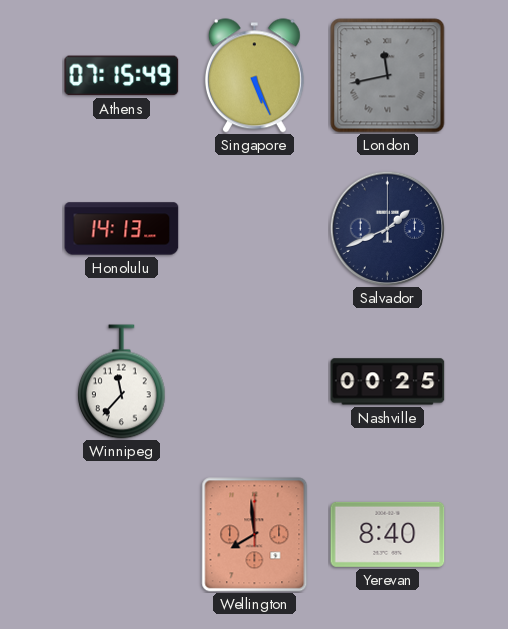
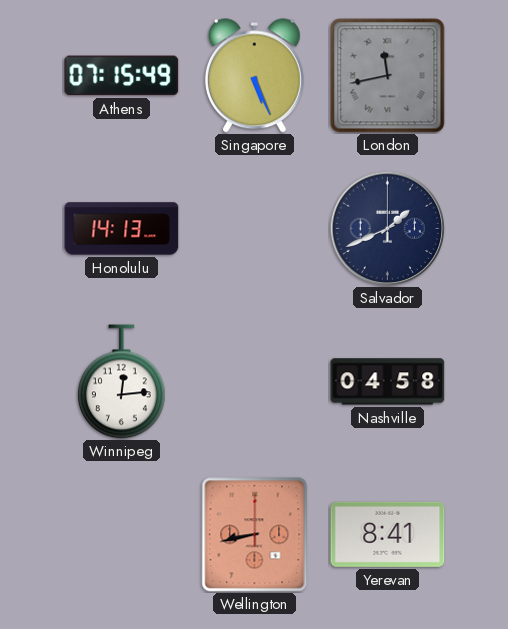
Winnipeg: 11:37 -> 12:14 (122, 382)
Nashville: 00:25 -> 04:58 (388, 382)
Wellington: 7:59 -> 8:43 (255, 535)
Yerevan: 8:40 -> 8:41 (388, 534)
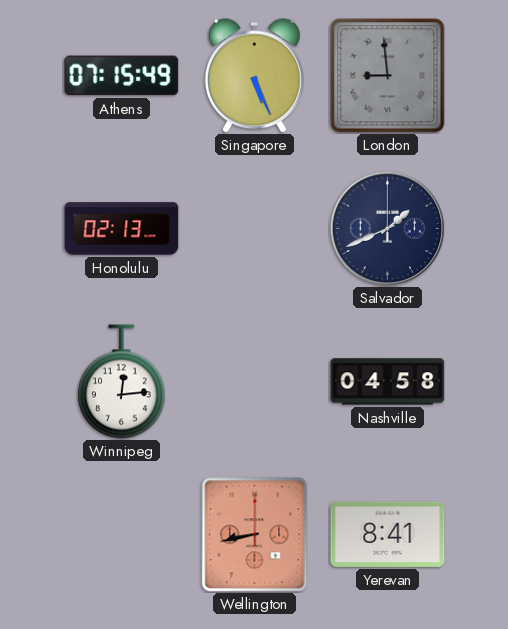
London: 11:43 -> 8:59 (388, 76)
Honolulu: 14:13 -> 02:13 (122, 229)
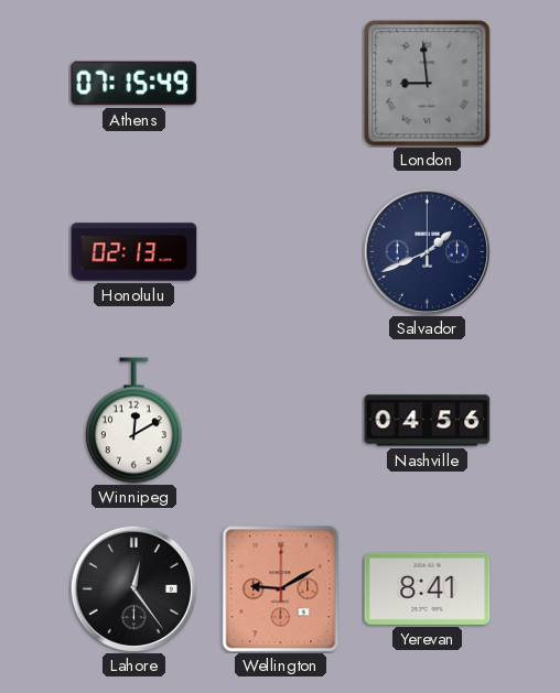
Singapore: 5:26 -> none (254, 76)
Winnipeg: 12:14 -> 12:10 (134, 421)
Nashville: 04:58 -> 04:56 (428, 421)
Lahore: none -> 12:24 (133, 588)
Wellington: 8:43 -> 9:10 (281, 589)
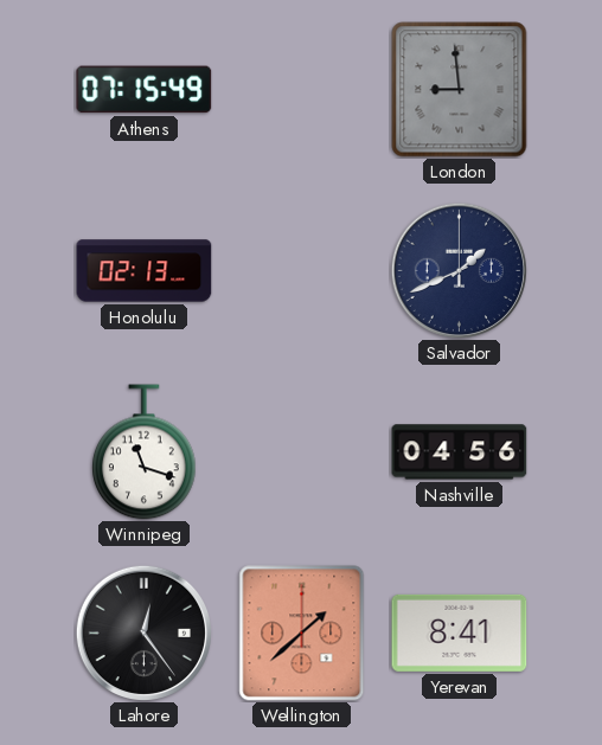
Winnipeg: 12:10 -> 11:18 (145, 452)
Wellington: 9:10 -> 1:38 (302, 634)
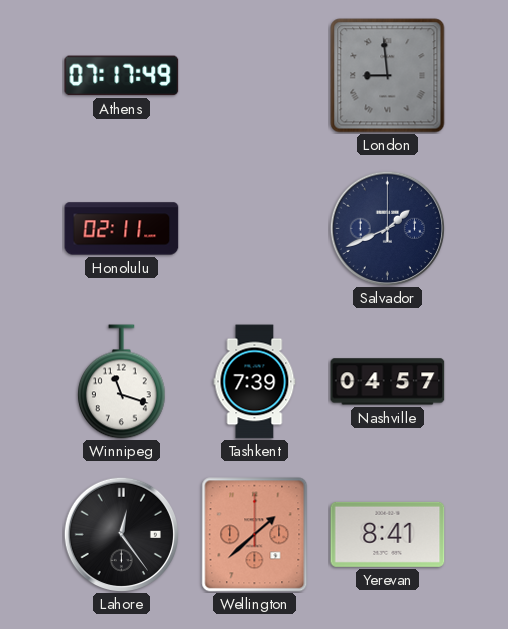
Athens: 07:15 -> 07:17 (122, 76)
Honolulu: 02:13 -> 02:11 (122, 229)
Tashkent: none -> 7:39 (255, 382)
Nashville: 04:56 -> 04:57 (388, 382)
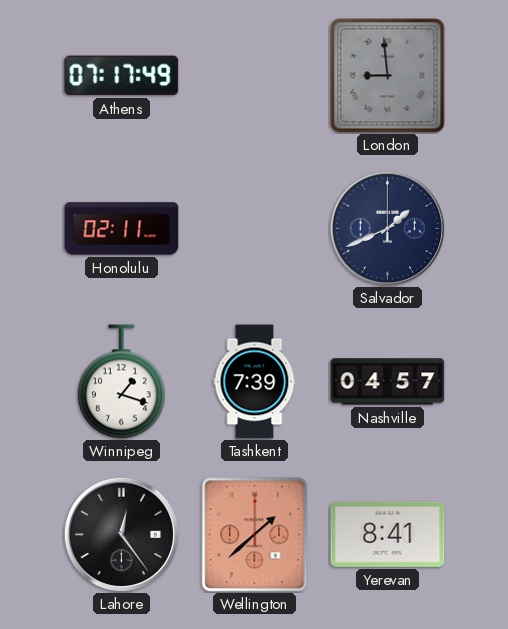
Winnipeg: 11:18 -> 1:18 (122, 382)
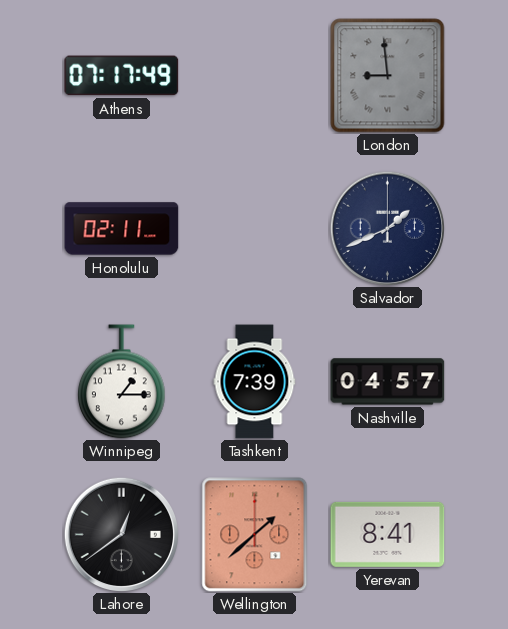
Winnipeg: 1:18 -> 1:15 (122, 382)
Lahore: 12:24 -> 12:39 (121, 534)
